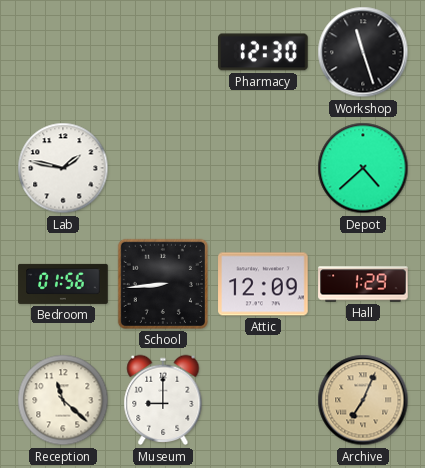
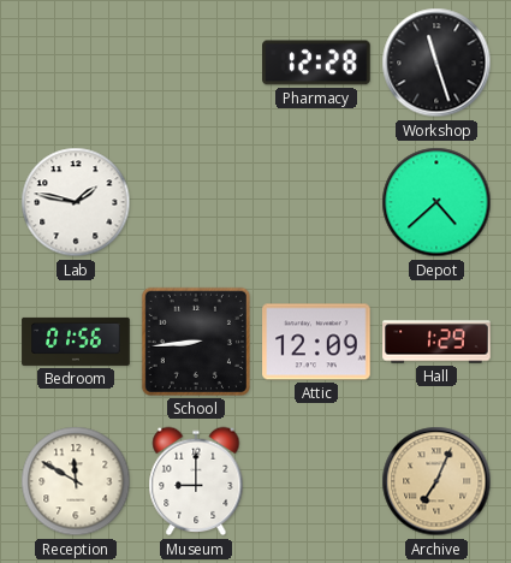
Pharmacy: 12:30 -> 12:28 (316, 63)
Reception: 11:22 -> 11:50 (76, 481)
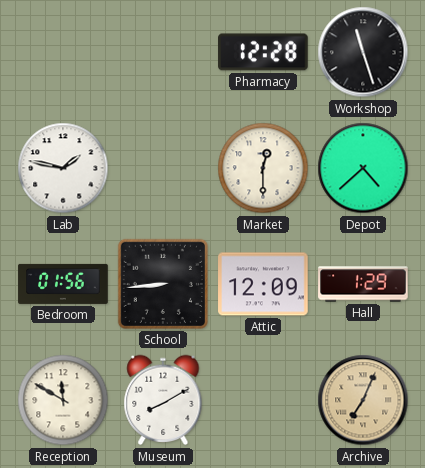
Market: none -> 12:30 (263, 168)
Museum: 9:00 -> 8:10 (163, 400)
